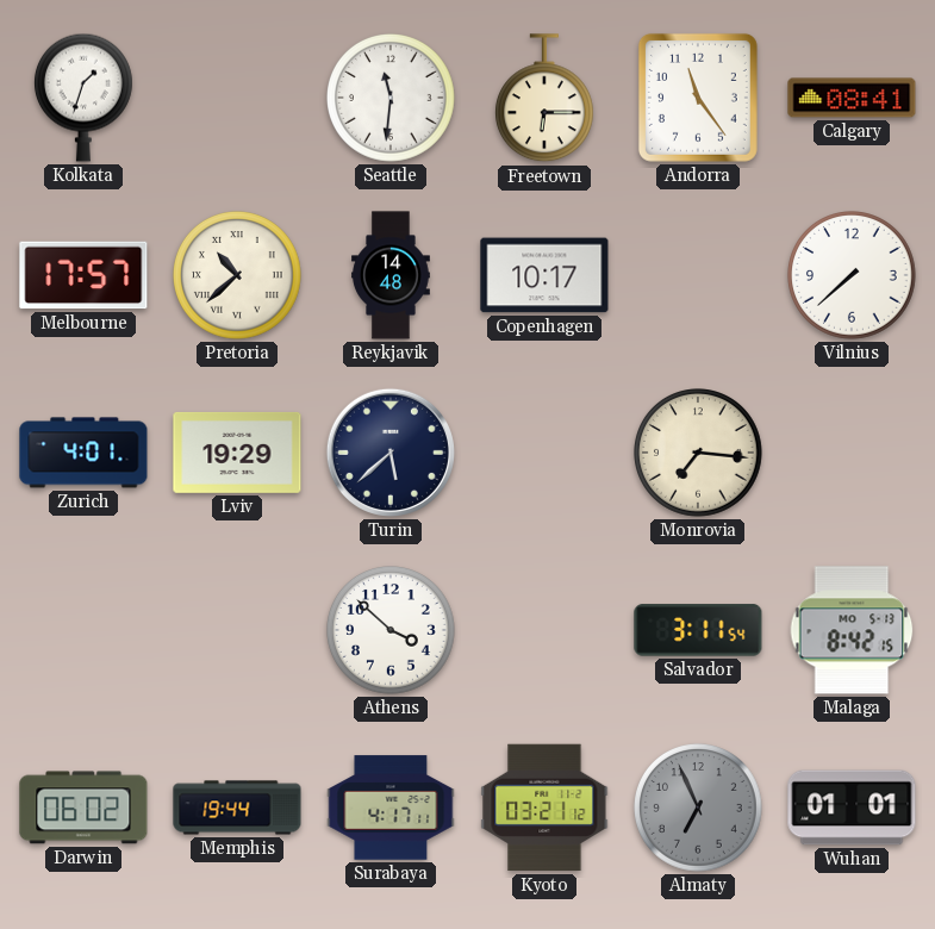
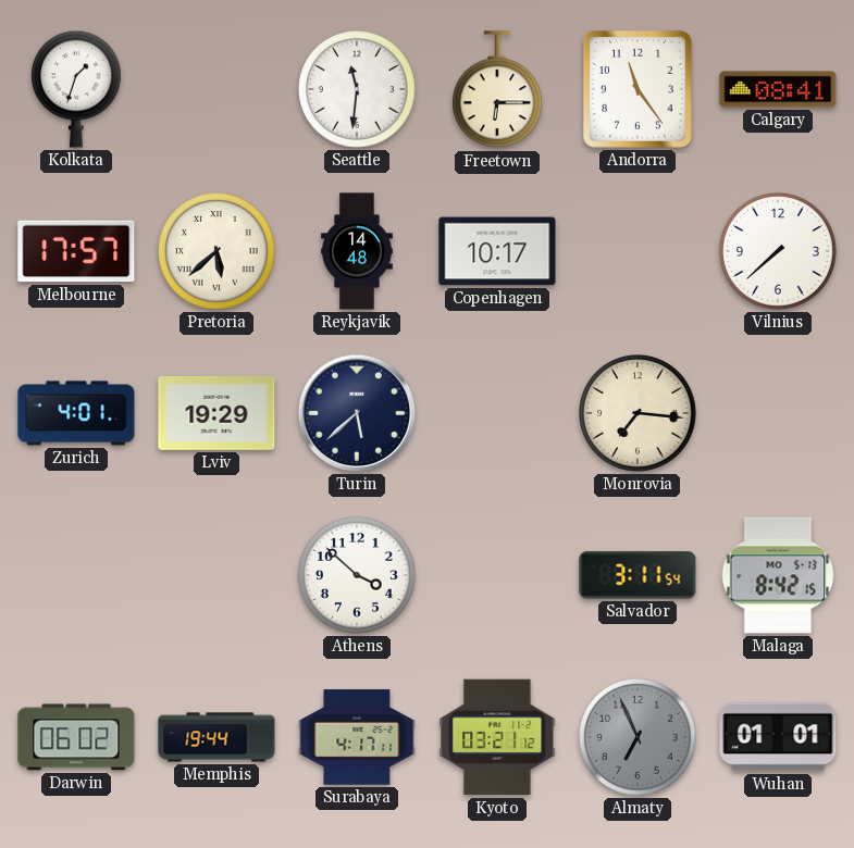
Pretoria: 10:38 -> 5:38 (218, 252)
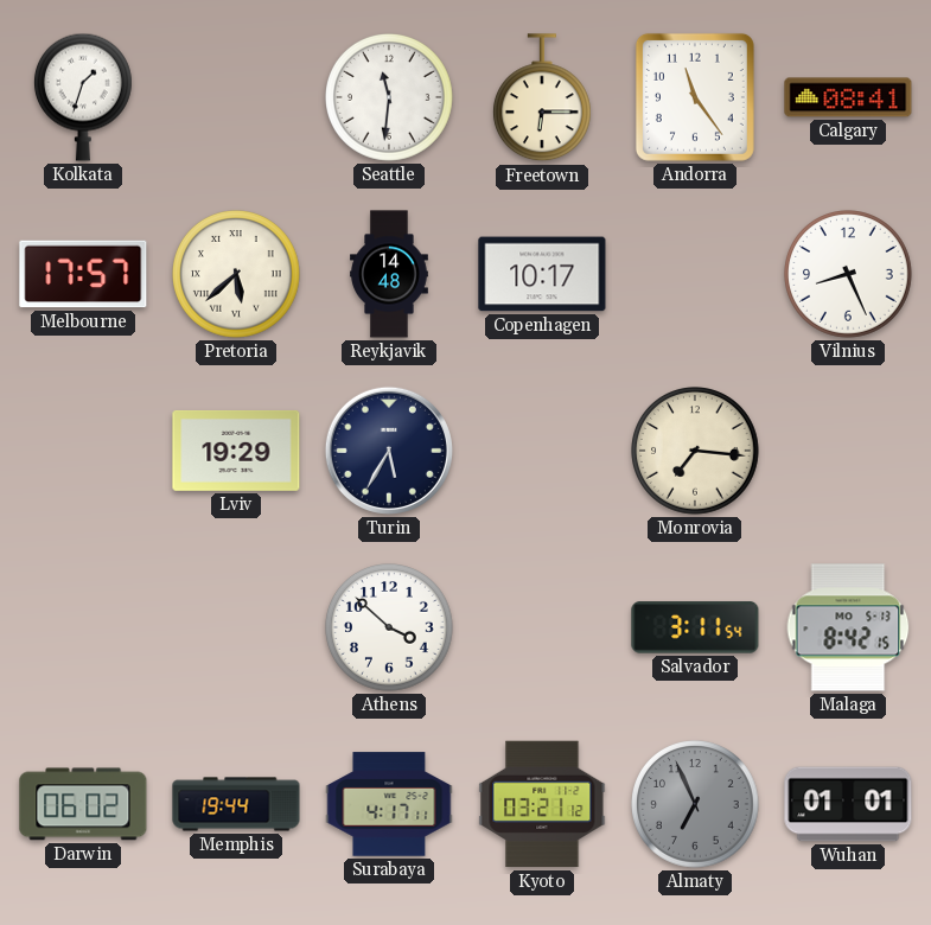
Vilnius: 7:38 -> 8:26 (849, 275)
Zurich: 4:01 -> none (76, 413)
Turin: 5:38 -> 5:35 (389, 451)
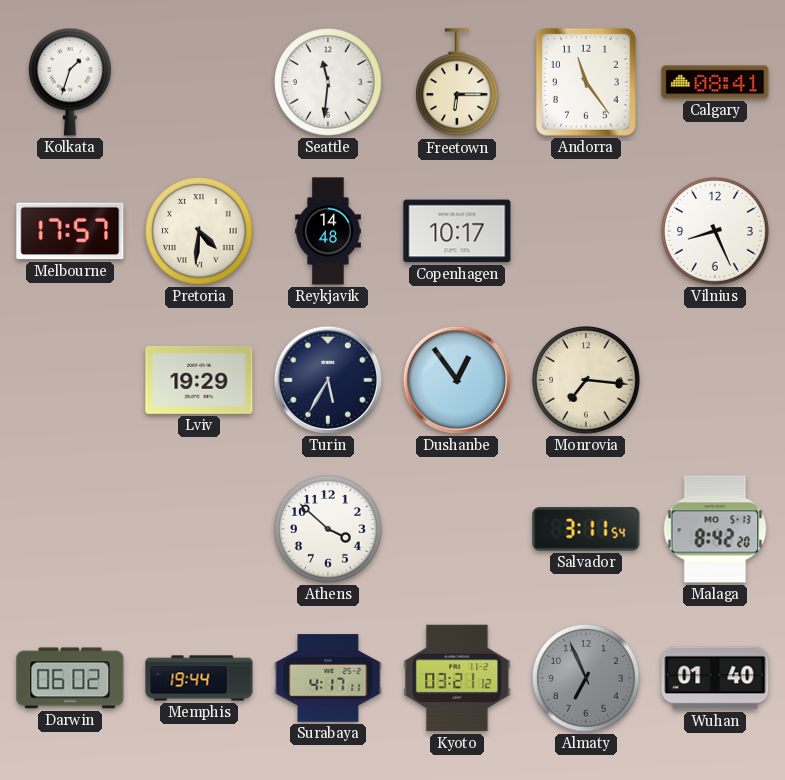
Pretoria: 5:38 -> 4:31 (200, 232)
Dushanbe: none -> 12:54 (457, 380)
Malaga: 8:42:15 -> 8:42:20 (715, 529)
Wuhan: 01:01 -> 01:40 (715, 678)
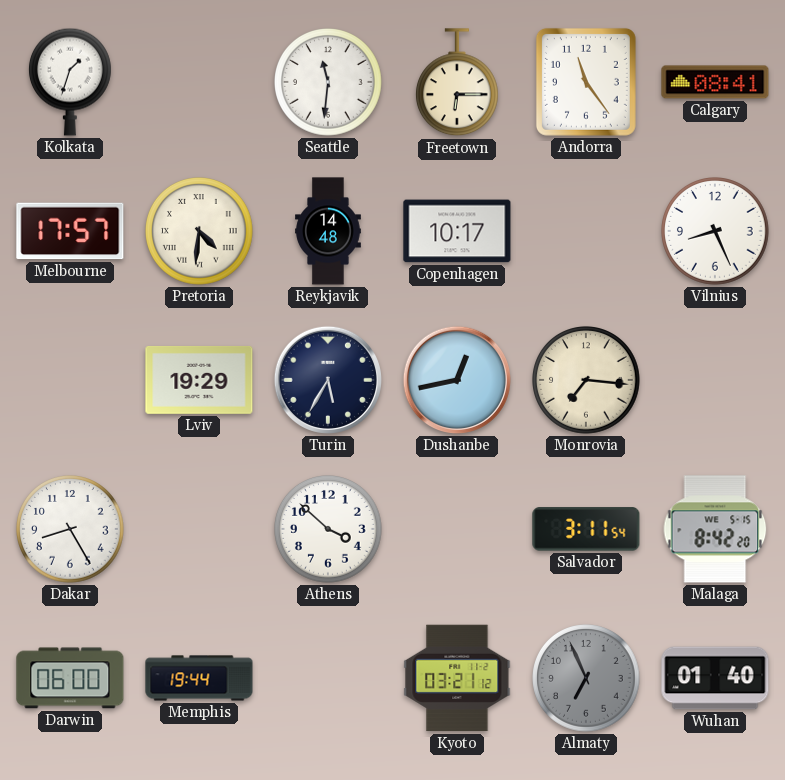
Dushanbe: 12:54 -> 12:43 (457, 380)
Dakar: none -> 8:25 (71, 530)
Malaga date: MO 5-13 -> WE 5-15 (715, 529)
Darwin: 06:02 -> 06:00 (70, 678)
Surabaya: 4:17 -> none (328, 678)
